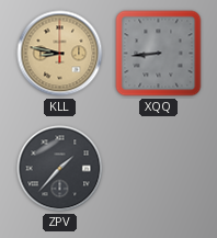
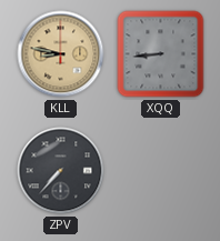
ZPV: 1:37 -> 7:37 (61, 171)
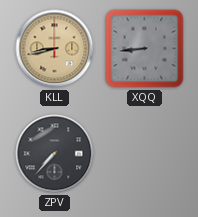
KLL: 8:47 -> 8:43 (55, 49)
